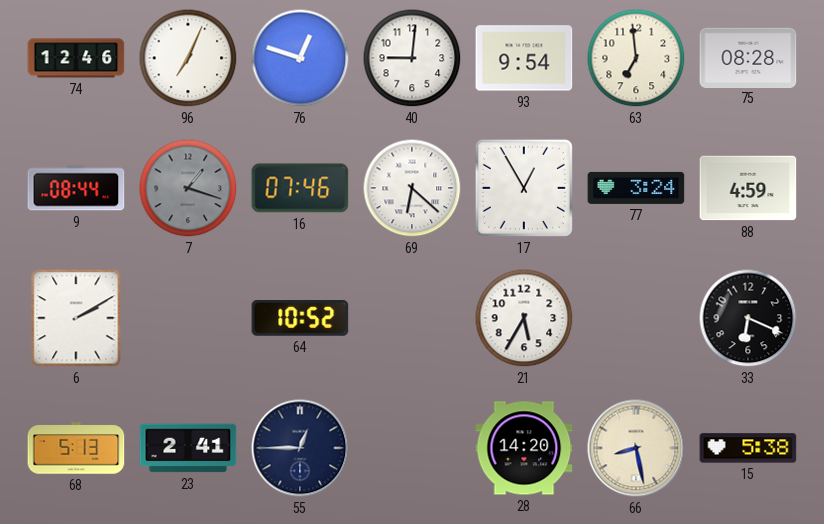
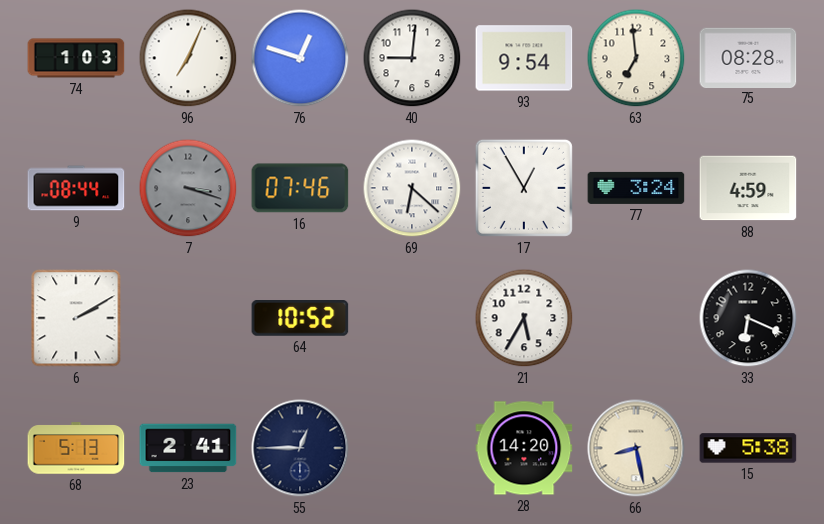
74: 12:46 -> 1:03 (76, 58)
7: 1:18 -> 3:18 (188, 188)
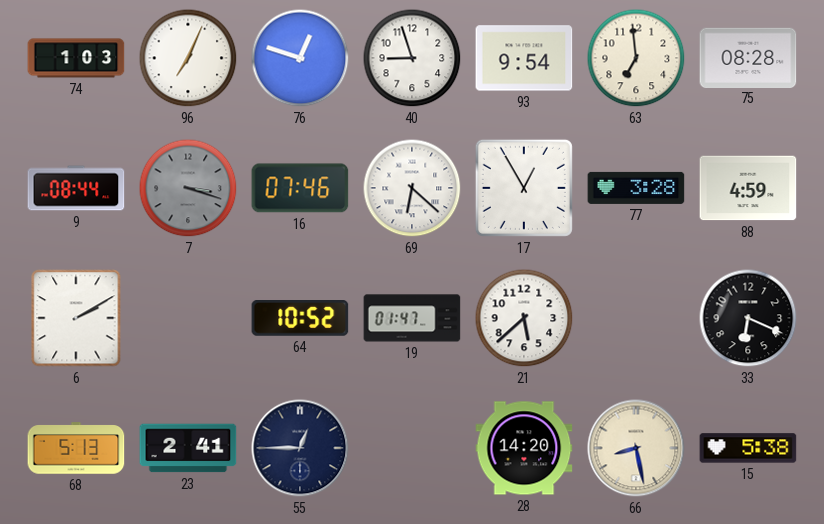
40: 9:01 -> 8:57 (412, 58)
77: 3:24 -> 3:28 (636, 188)
19: none -> 01:47 (412, 318)
21: 5:35 -> 5:38 (524, 318)
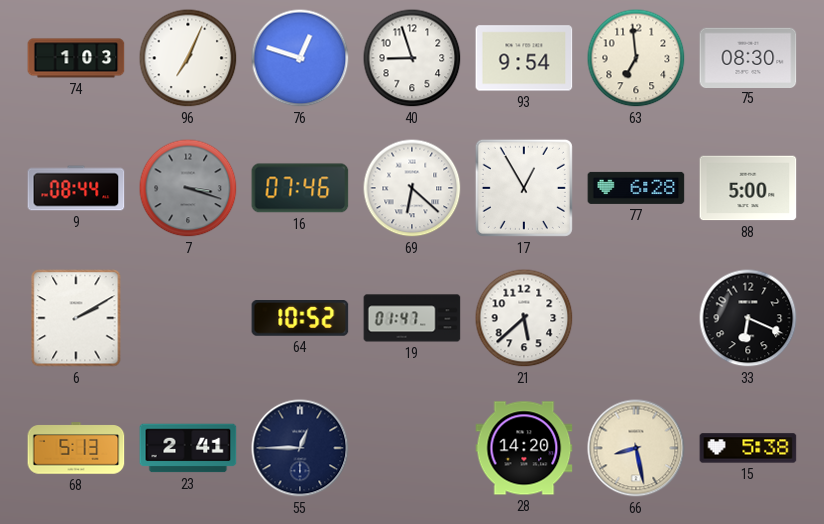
75: 08:28 -> 08:30 (748, 57)
77: 3:28 -> 6:28 (636, 188)
88: 4:59 -> 5:00 (748, 188)
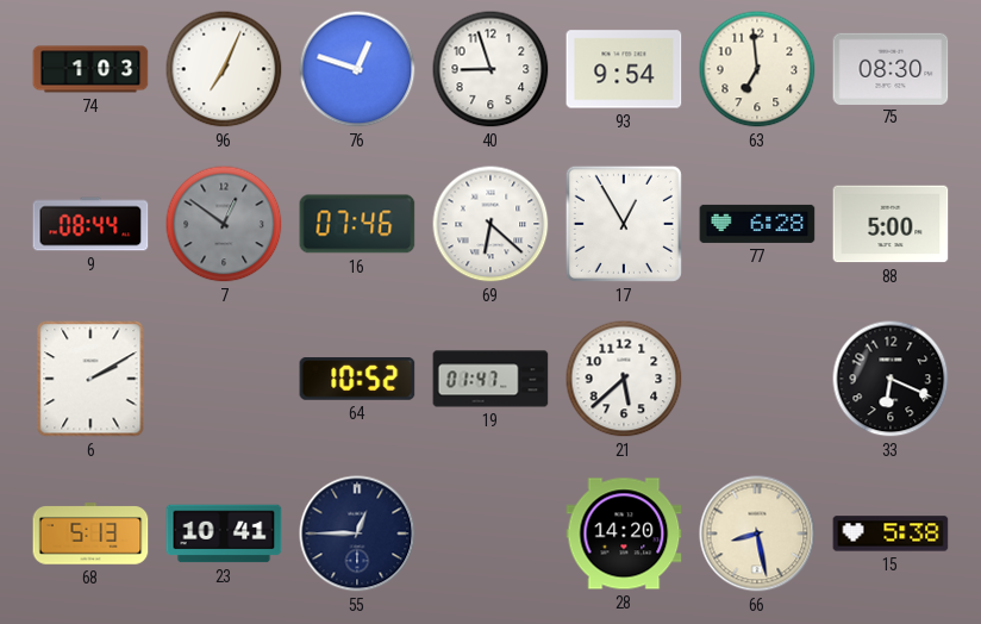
7: 3:18 -> 12:51 (224, 224)
23: 2:41 -> 10:41 (224, 533)
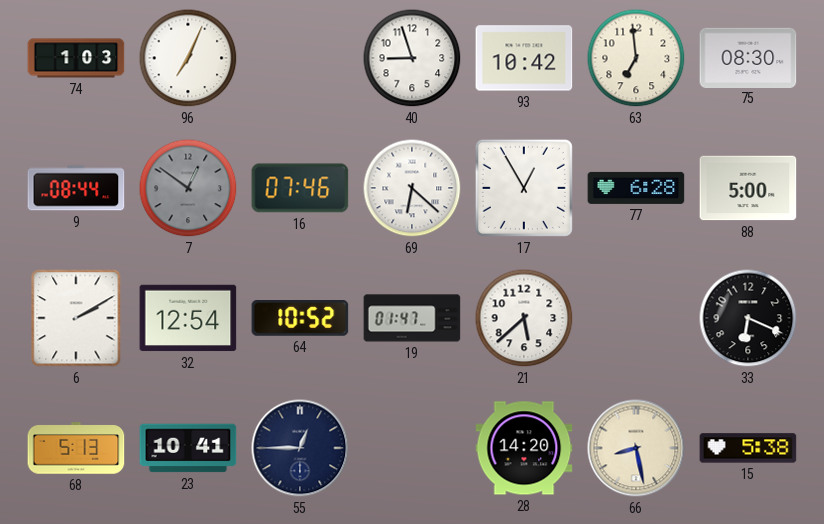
76: 12:48 -> none (357, 69)
93: 9:54 -> 10:42 (524, 58)
32: none -> 12:54 (188, 318)
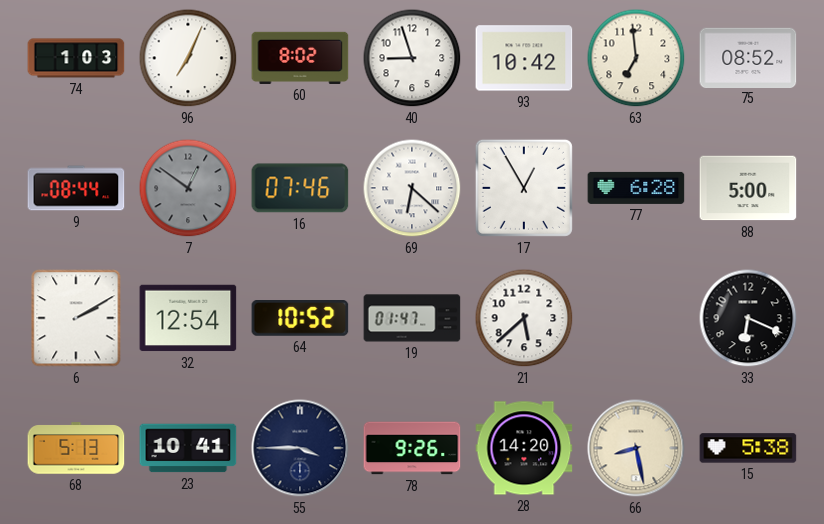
60: none -> 8:02 (300, 58)
75: 08:30 -> 08:52 (748, 57)
55: 12:45 -> 3:45 (300, 448)
78: none -> 9:26 (412, 448)
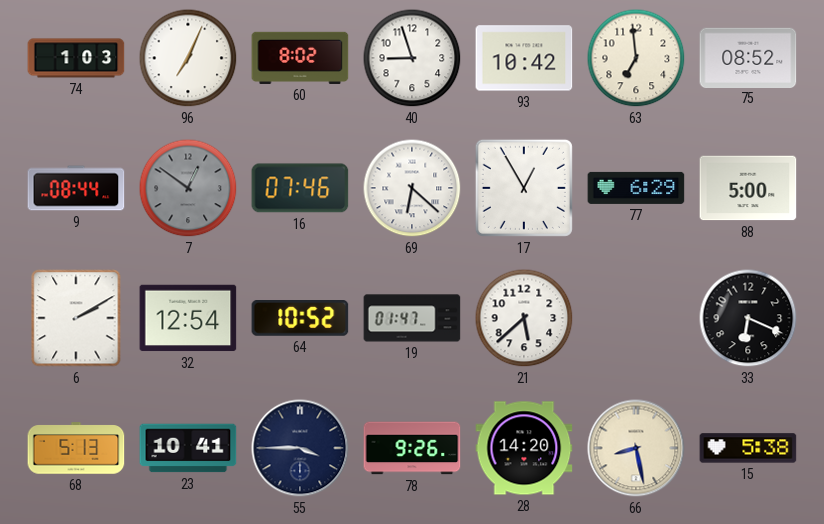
77: 6:28 -> 6:29 (636, 188)
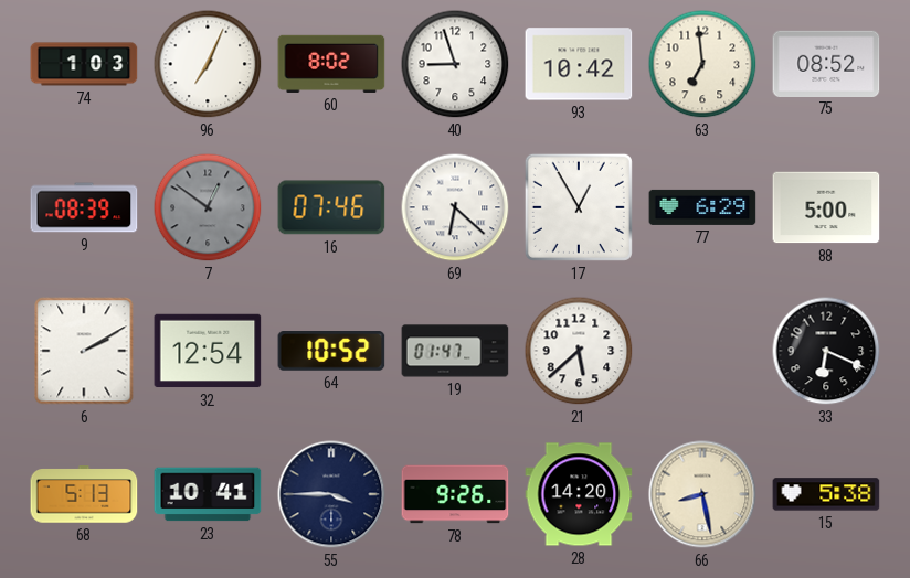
9: 08:44 -> 08:39 (84, 207)
